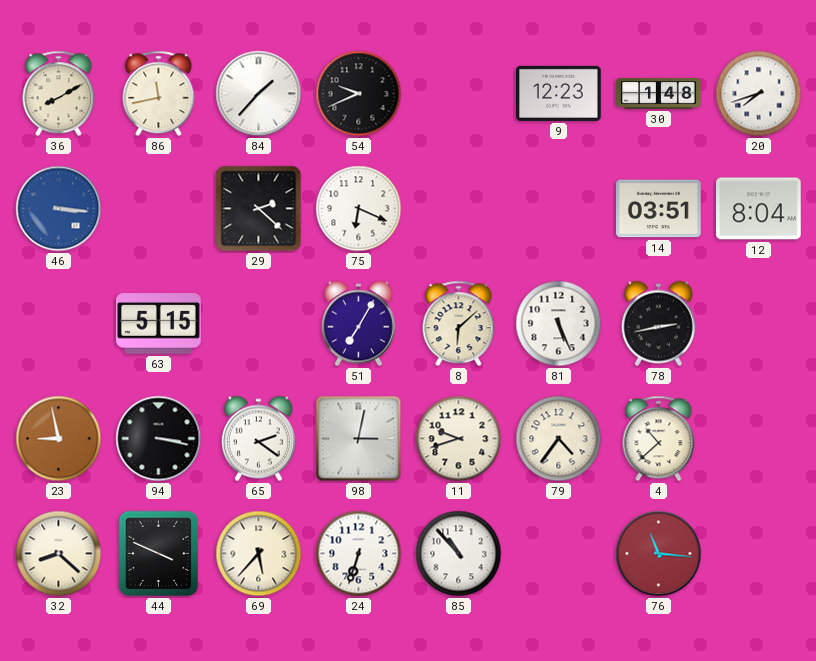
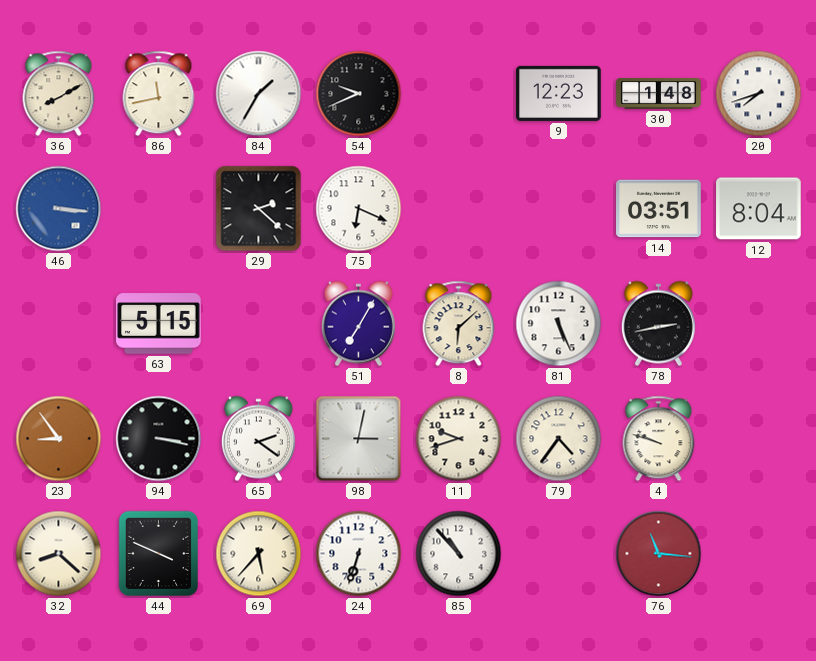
84: 1:37 -> 1:35 (259, 94)
23: 8:58 -> 8:54 (59, 439)
4: 10:38 -> 9:48 (659, 439)
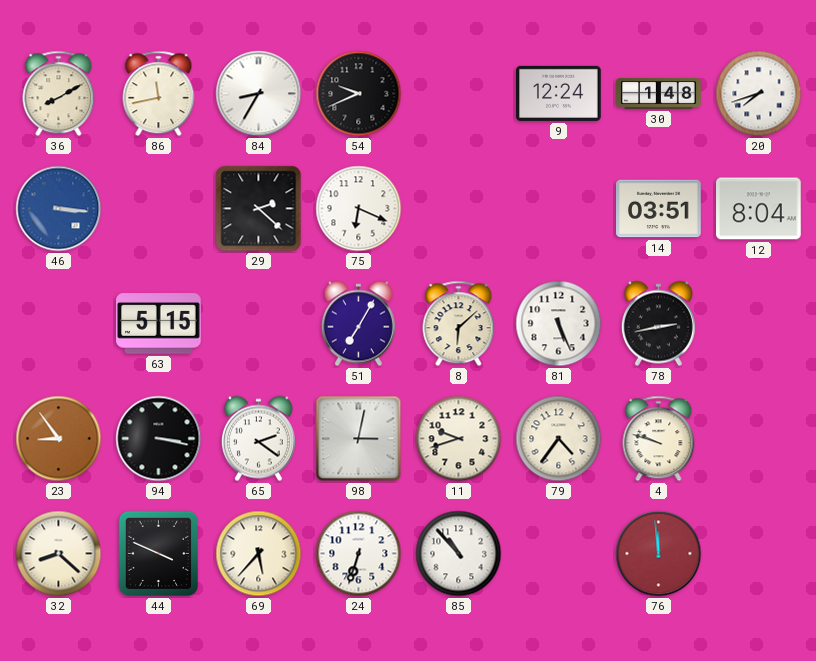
84: 1:35 -> 8:35 (259, 94)
9: 12:23 -> 12:24 (559, 93)
76: 11:16 -> 11:59 (659, 554)
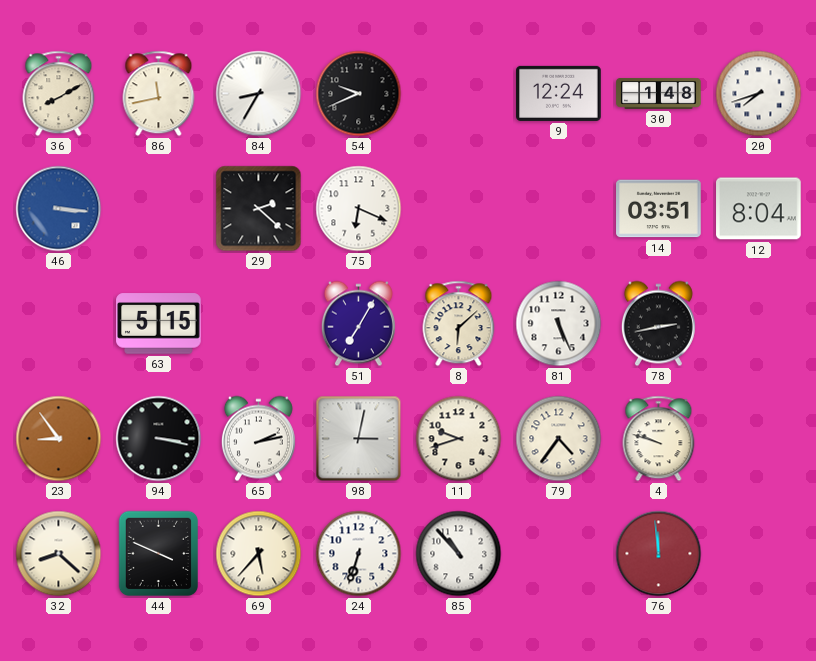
65: 2:21 -> 2:13 (258, 439)
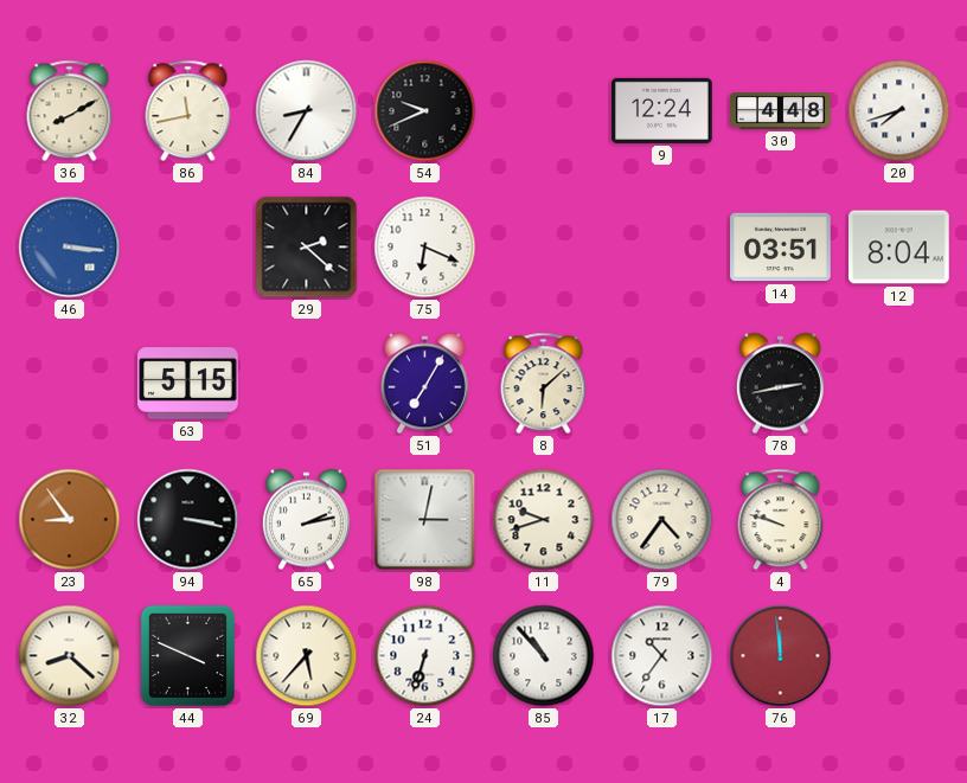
30: 1:48 -> 4:48 (781, 111)
81: 5:26 -> none (559, 324)
17: none -> 10:36 (662, 656)
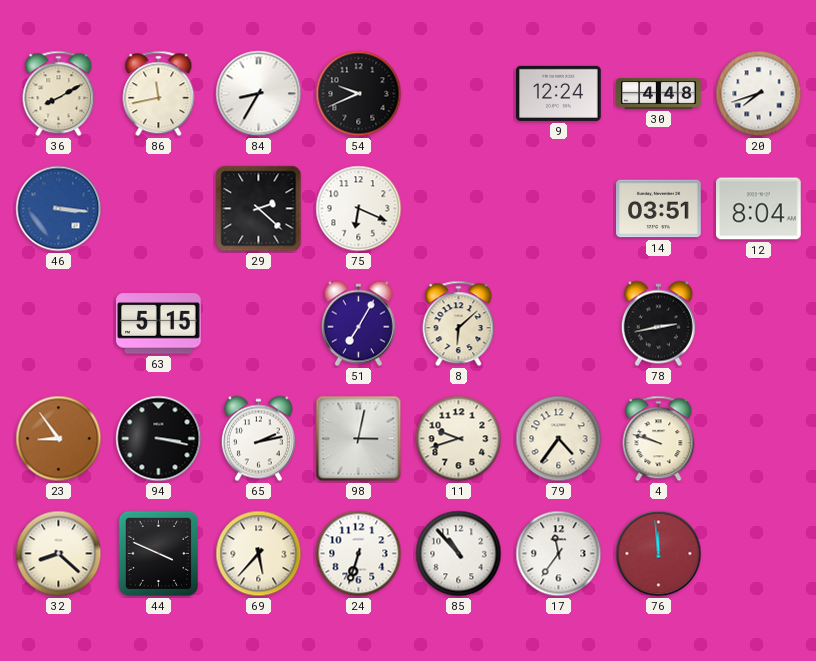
17: 10:36 -> 11:36 (559, 554)
